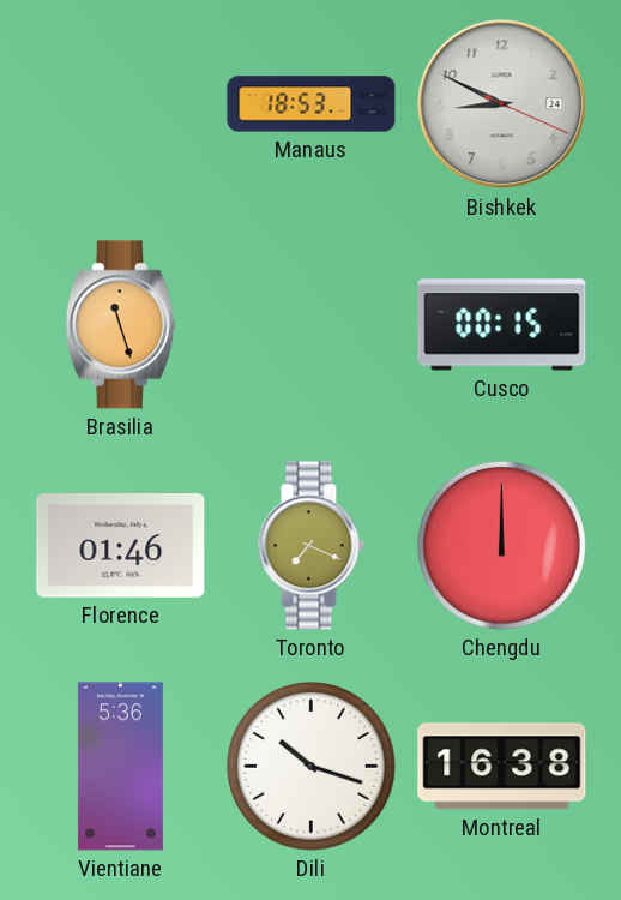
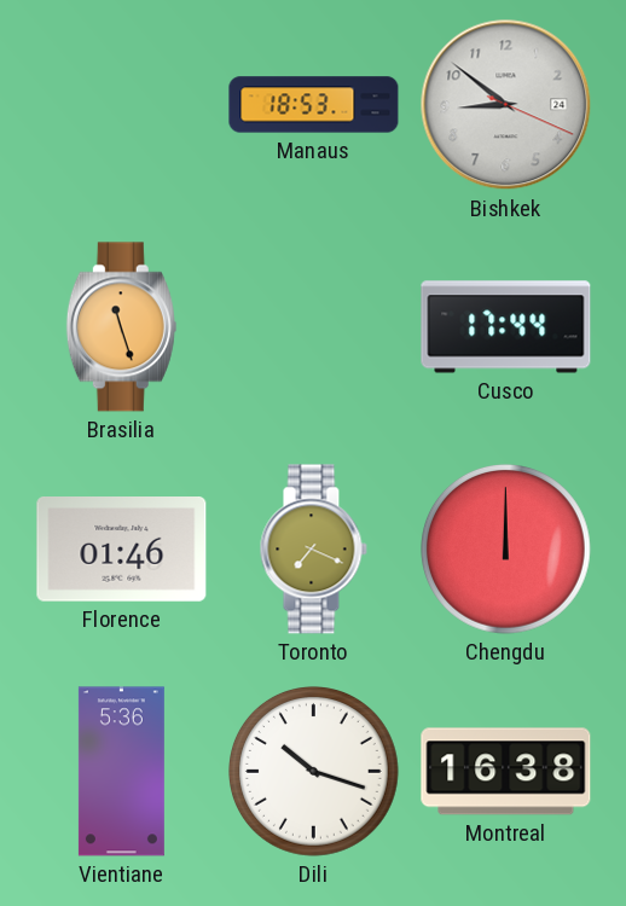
Bishkek: 8:49 -> 8:51 (506, 105)
Cusco: 00:15 -> 17:44 (506, 327)
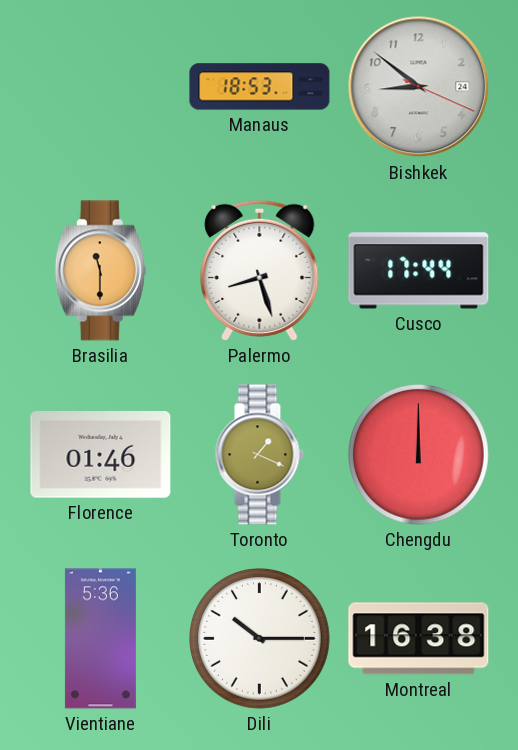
Brasilia: 11:27 -> 11:30 (100, 271)
Palermo: none -> 8:27 (260, 270)
Toronto: 7:19 -> 1:19 (259, 455)
Dili: 10:18 -> 10:15 (260, 639)
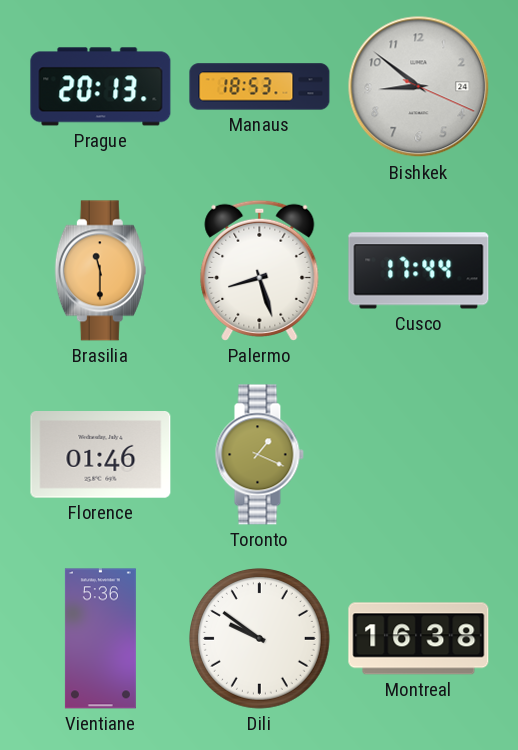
Prague: none -> 20:13 (101, 87)
Chengdu: 12:00 -> none (419, 455)
Dili: 10:15 -> 9:51 (260, 639)
